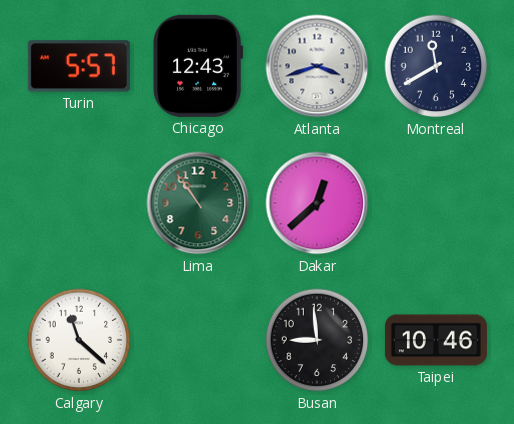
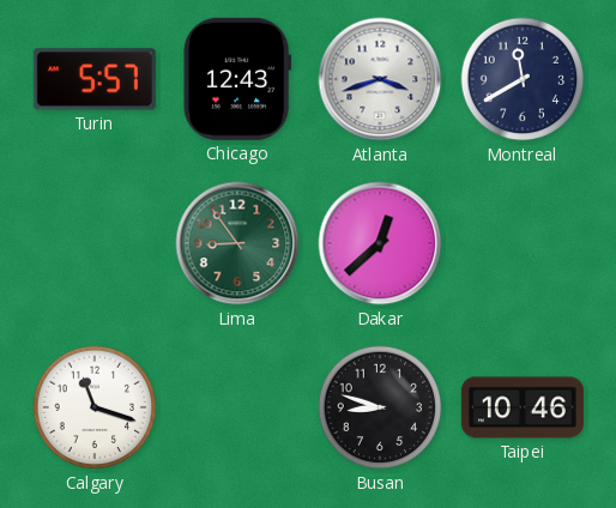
Lima: 10:54 -> 8:54 (237, 243)
Calgary: 11:22 -> 11:18 (95, 407)
Busan: 8:59 -> 8:48 (380, 407)
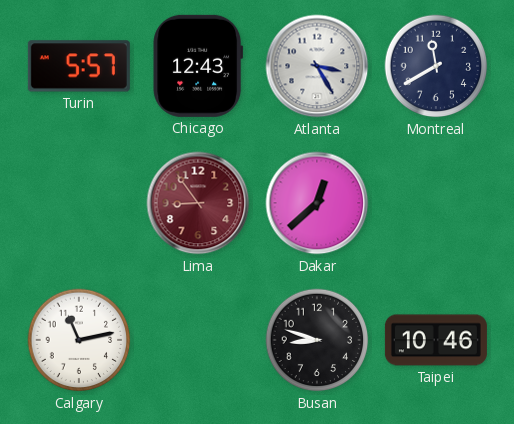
Atlanta: 3:42 -> 3:25 (317, 66)
Lima dial: green -> burgundy (198, 203)
Calgary: 11:18 -> 11:13 (79, 340)
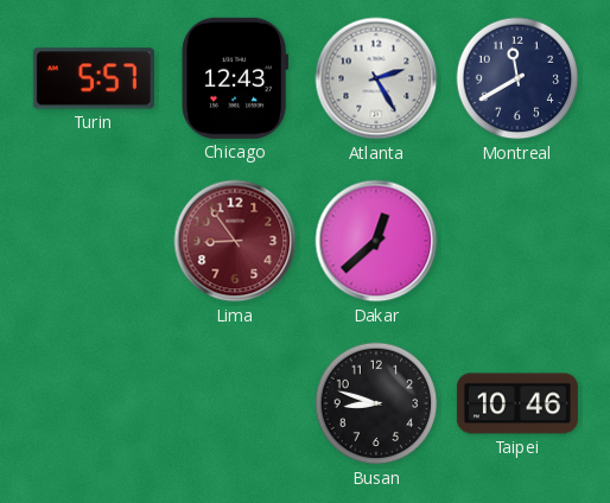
Atlanta: 3:25 -> 2:25 (376, 78)
Calgary: 11:13 -> none (79, 340)
